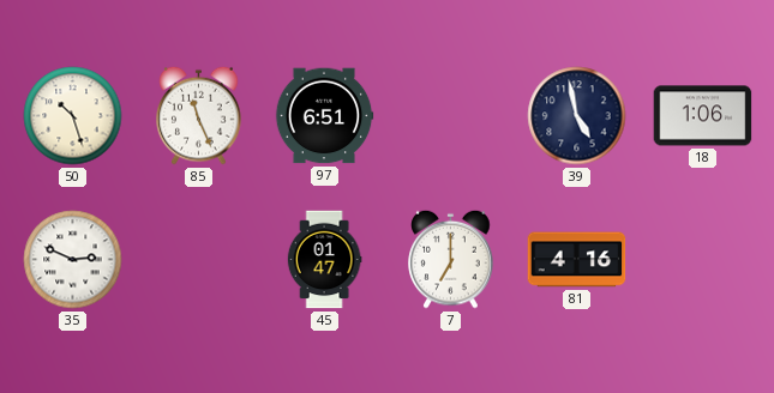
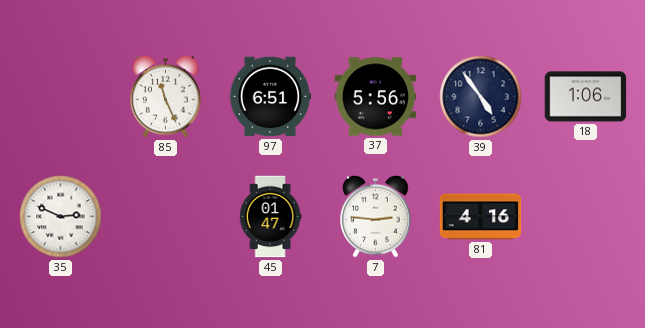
50: 10:27 -> none (73, 116)
37: none -> 5:56 (376, 97)
39: 4:58 -> 4:54 (481, 97)
7: 7:00 -> 2:46 (376, 216)
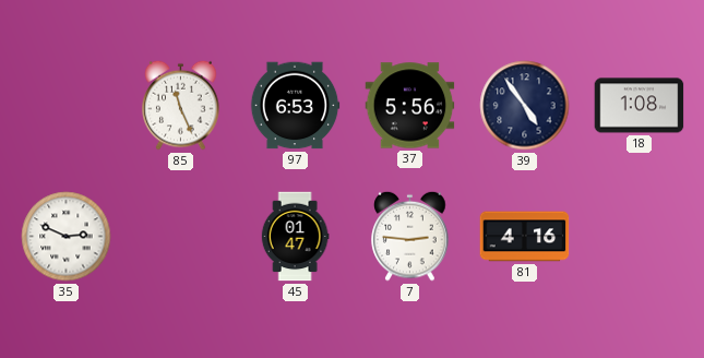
97: 6:51 -> 6:53 (295, 106)
18: 1:06 -> 1:08 (640, 106)
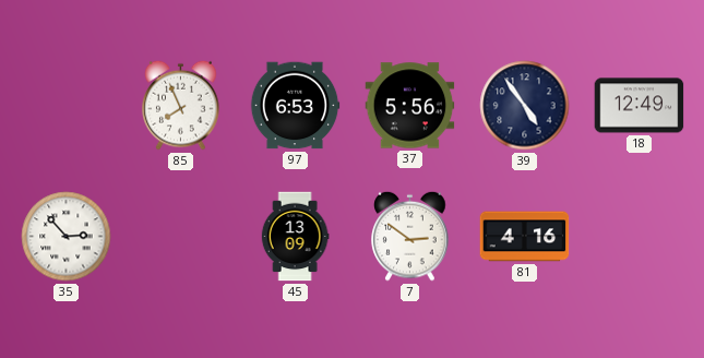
85: 11:26 -> 7:56 (181, 105)
18: 1:08 -> 12:49 (640, 106)
35: 2:49 -> 2:53 (67, 237)
45: 01:47 -> 13:09 (295, 237)
7: 2:46 -> 2:51 (410, 236)
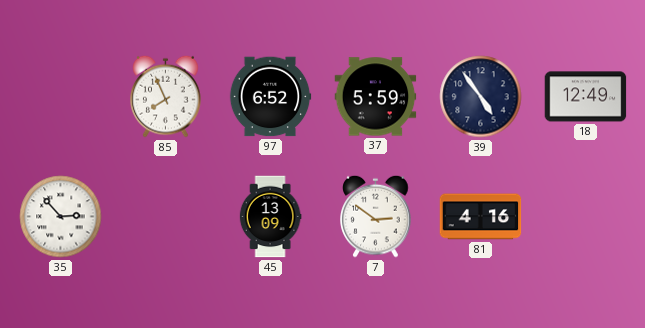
97: 6:53 -> 6:52 (270, 97)
37: 5:56 -> 5:59 (376, 97)
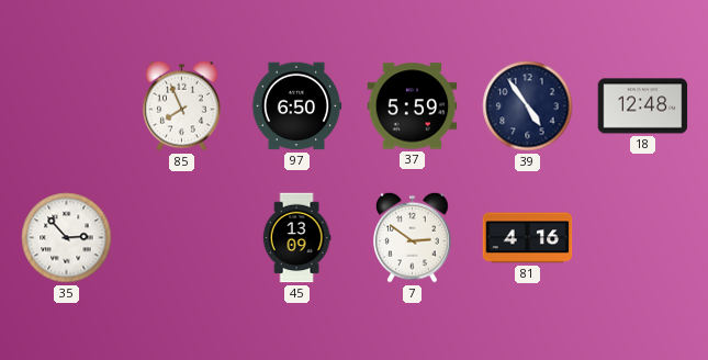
97: 6:52 -> 6:50 (296, 106)
18: 12:49 -> 12:48 (643, 106)
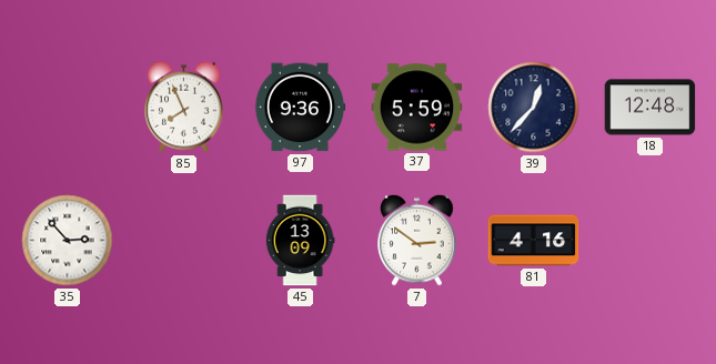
97: 6:50 -> 9:36 (300, 108)
39: 4:54 -> 12:37 (534, 108)
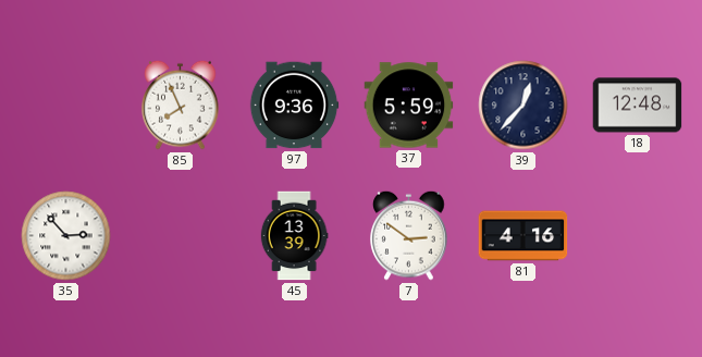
45: 13:09 -> 13:39 (294, 236)
